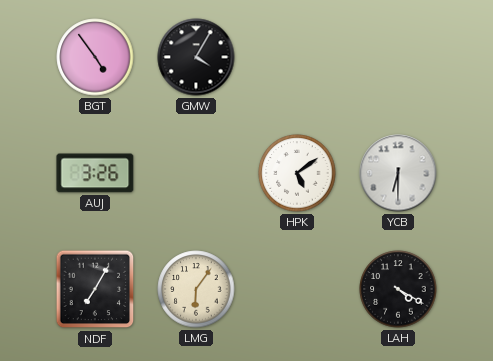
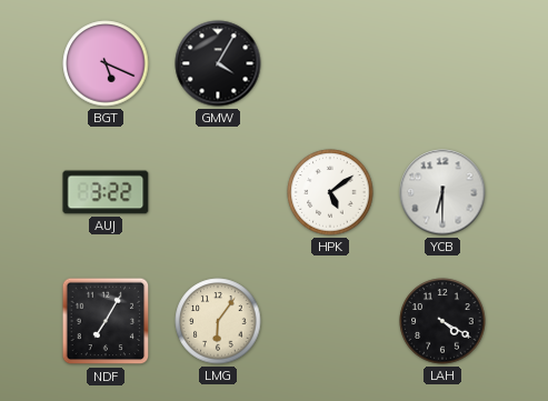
BGT: 4:54 -> 5:19 (106, 63)
AUJ: 3:26 -> 3:22 (106, 192)
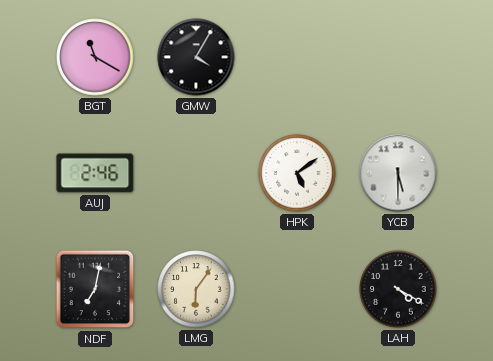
BGT: 5:19 -> 11:20 (95, 57)
AUJ: 3:22 -> 2:46 (95, 173)
YCB: 6:30 -> 5:30 (398, 173)
NDF: 7:05 -> 7:02 (95, 289)
